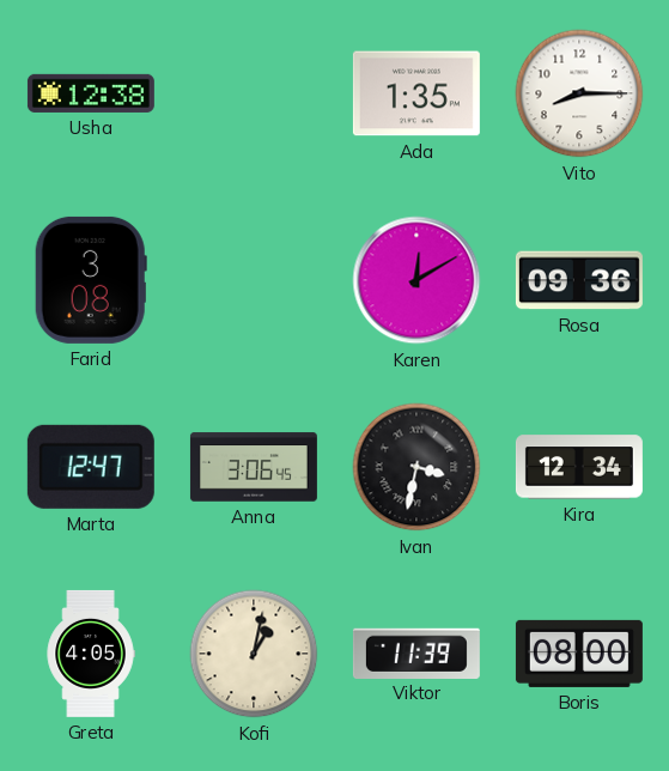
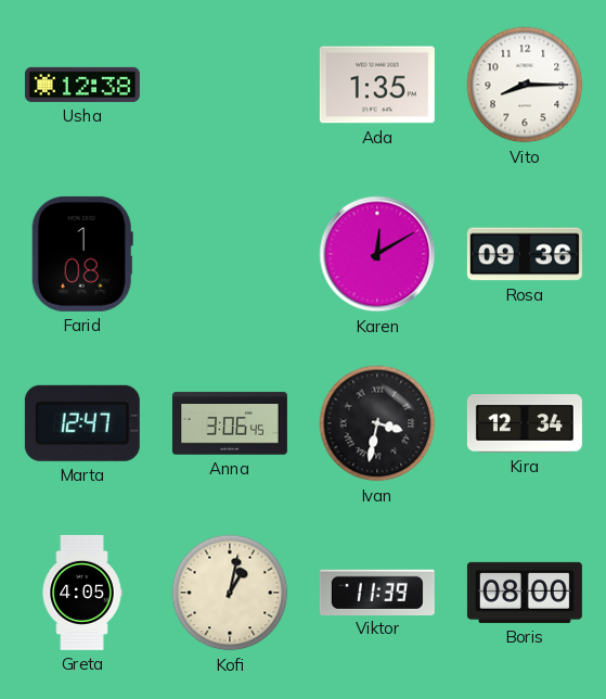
Farid: 3:08 -> 1:08 (82, 254)
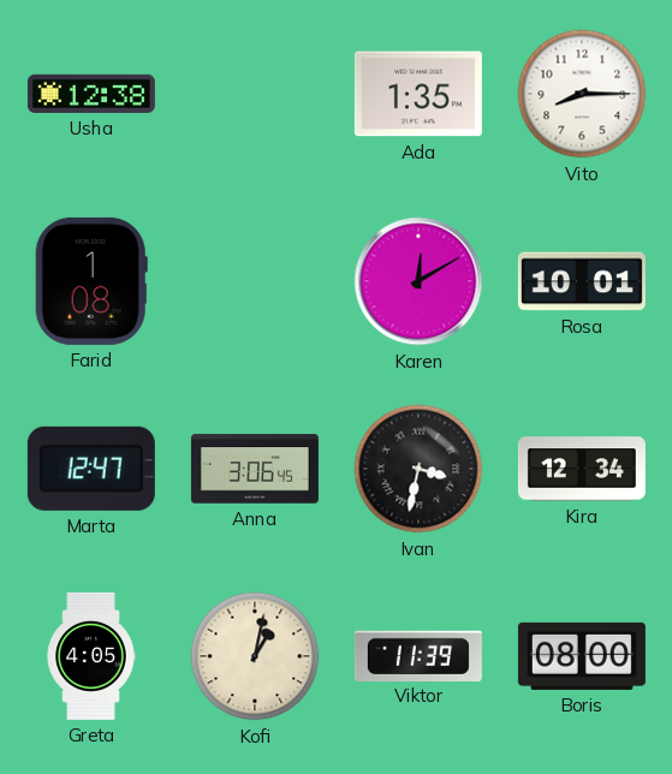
Rosa: 09:36 -> 10:01 (582, 281)
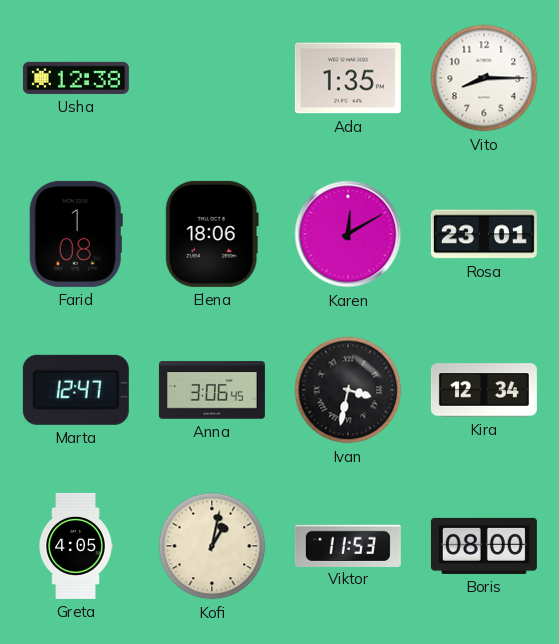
Elena: none -> 18:06 (212, 234)
Rosa: 10:01 -> 23:01 (484, 234)
Viktor: 11:39 -> 11:53 (348, 545)
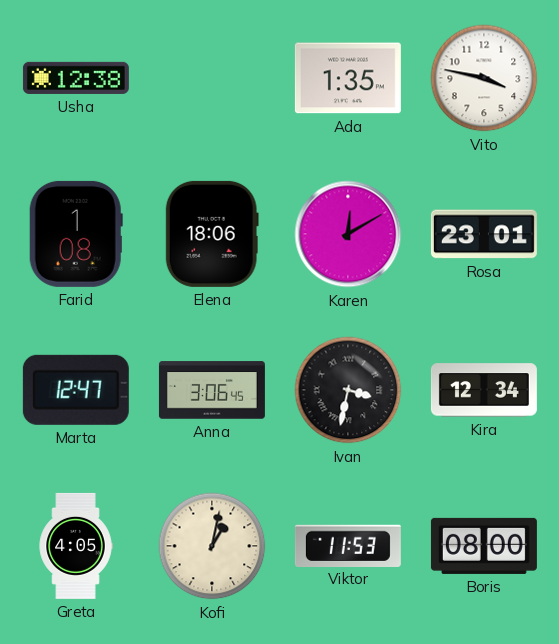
Vito: 8:15 -> 3:47 (484, 78)
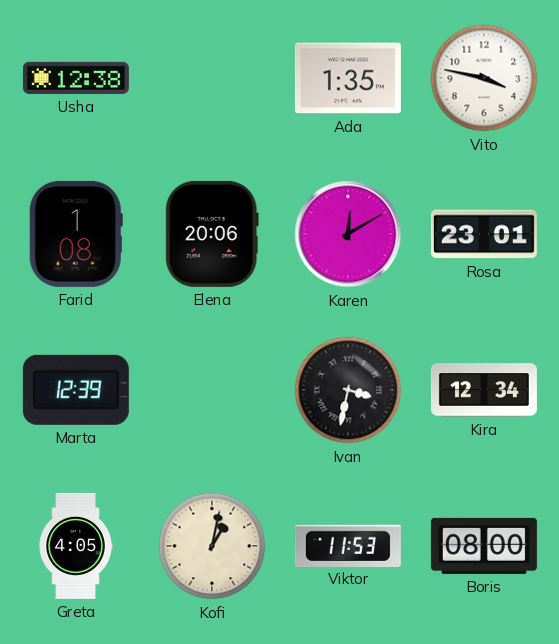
Elena: 18:06 -> 20:06 (212, 234)
Marta: 12:47 -> 12:39 (76, 390)
Anna: 3:06 -> none (212, 390)
